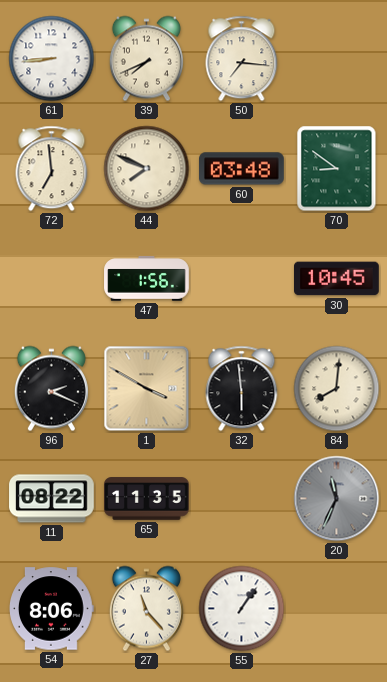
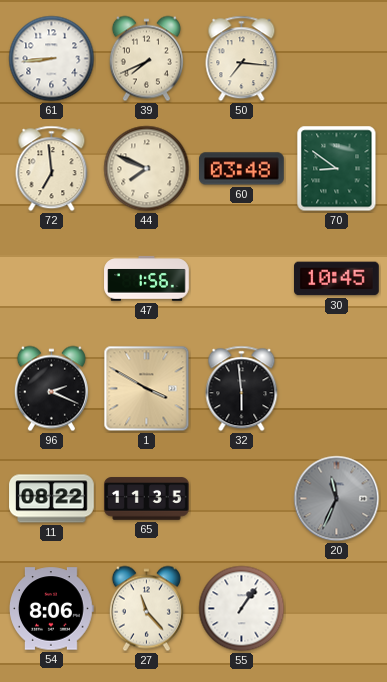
84: 8:01 -> none (337, 389)
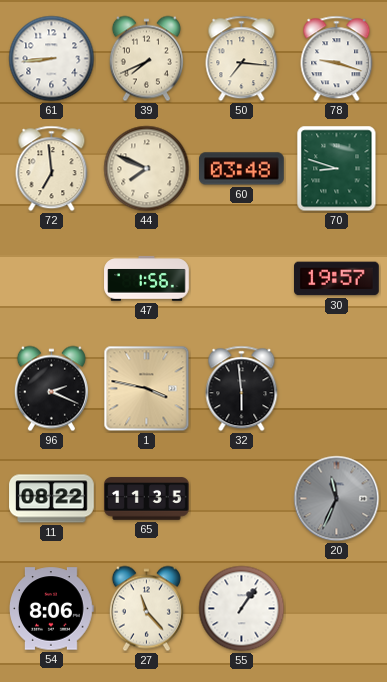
78: none -> 9:18 (337, 59)
70: 8:51 -> 8:48 (337, 169)
30: 10:45 -> 19:57 (337, 279)
1: 3:50 -> 3:47 (147, 389)
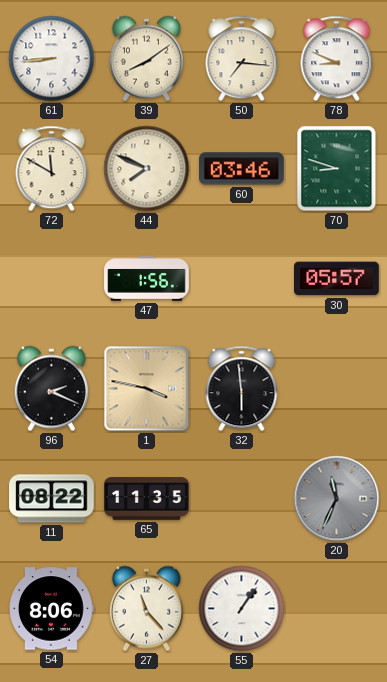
39: 7:41 -> 8:09 (146, 59)
78: 9:18 -> 8:49 (337, 59)
72: 6:59 -> 11:50 (52, 169)
60: 03:48 -> 03:46 (242, 169)
30: 19:57 -> 05:57 (337, 279)
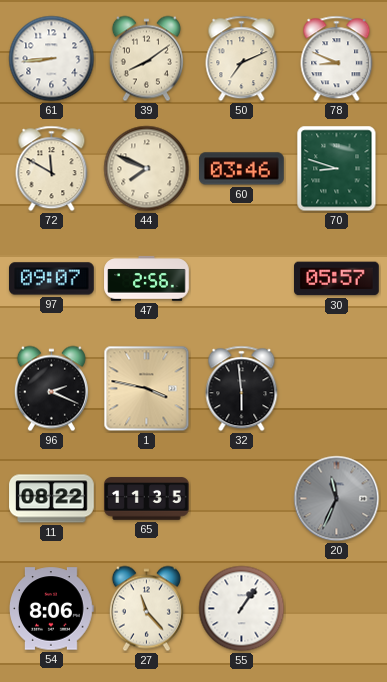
50: 7:16 -> 7:11 (242, 59)
97: none -> 09:07 (52, 279)
47: 1:56 -> 2:56 (147, 279)
